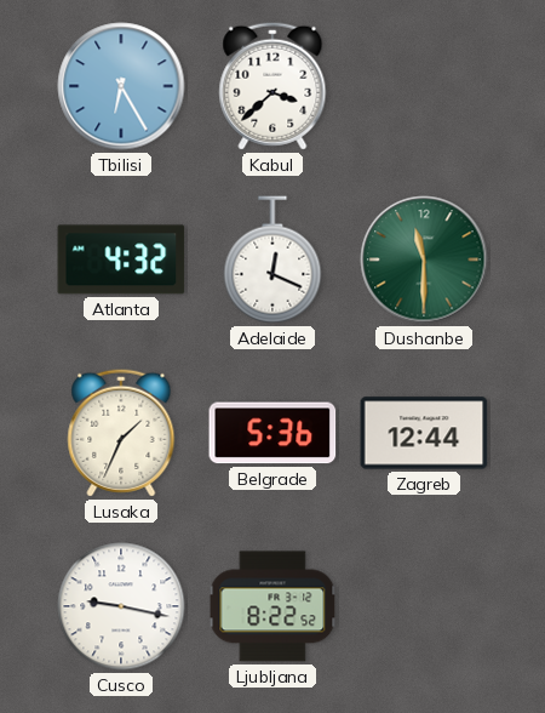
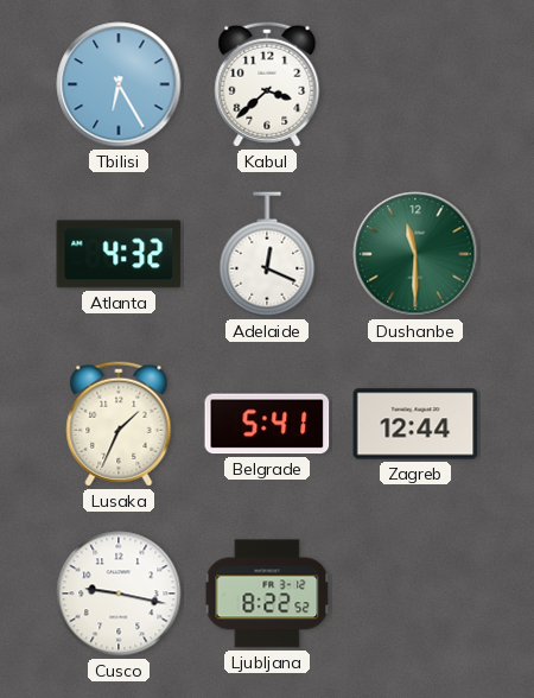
Belgrade: 5:36 -> 5:41 (267, 424)
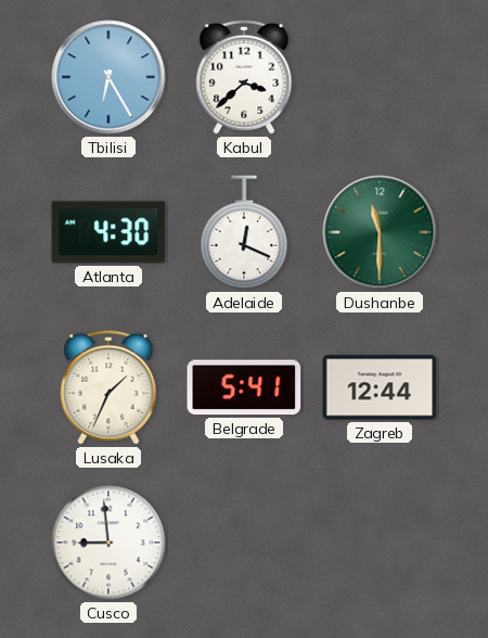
Atlanta: 4:32 -> 4:30 (108, 232)
Cusco: 9:17 -> 8:59 (108, 543)
Ljubljana: 8:22 -> none (267, 594)
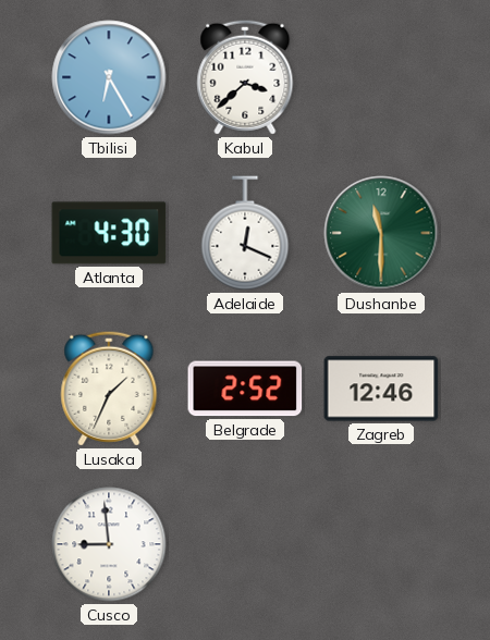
Belgrade: 5:41 -> 2:52 (245, 389)
Zagreb: 12:44 -> 12:46 (381, 389)
